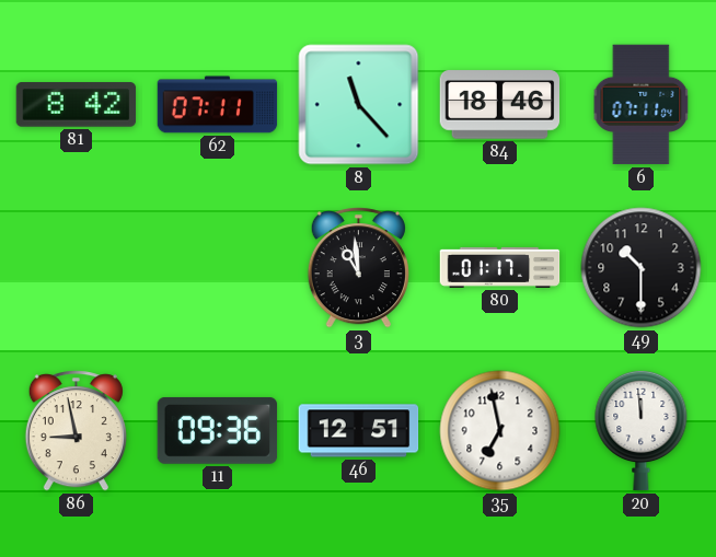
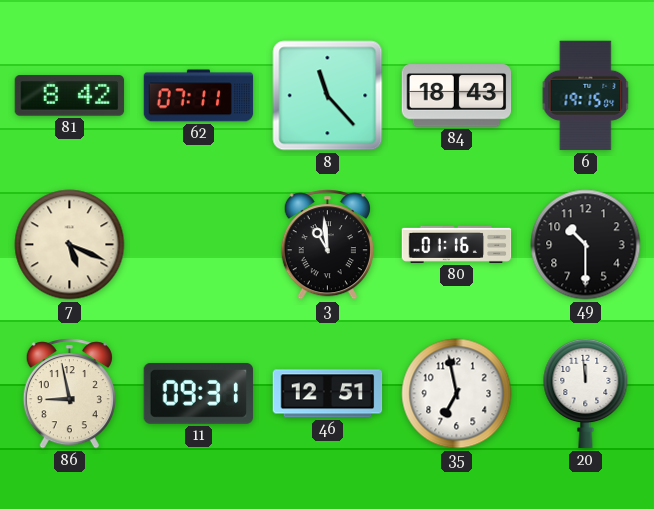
84: 18:46 -> 18:43 (457, 96)
6: 07:11 -> 19:15 (586, 96)
7: none -> 5:19 (70, 245)
80: 01:17 -> 01:16 (457, 244)
11: 09:36 -> 09:31 (199, 393)
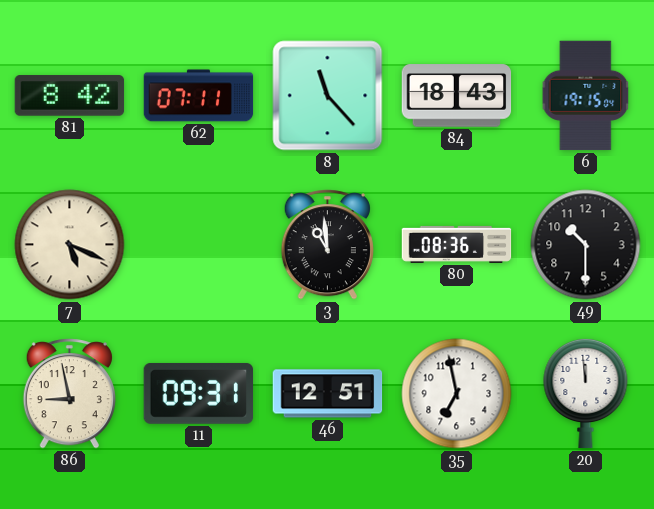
80: 01:16 -> 08:36 (457, 244)
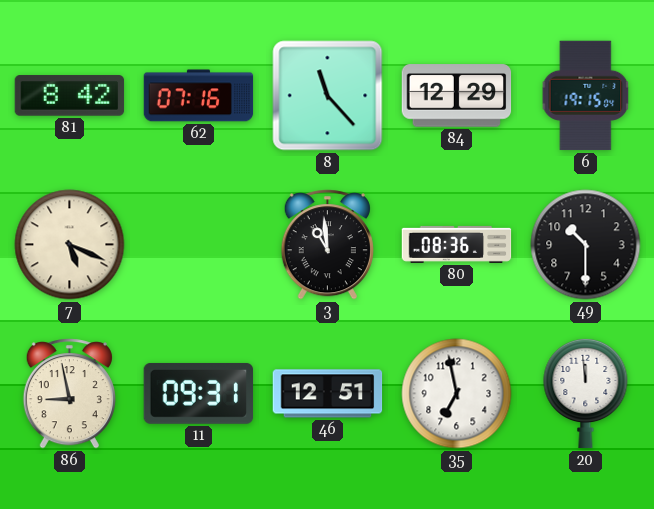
62: 07:11 -> 07:16 (199, 96)
84: 18:43 -> 12:29 (457, 96)
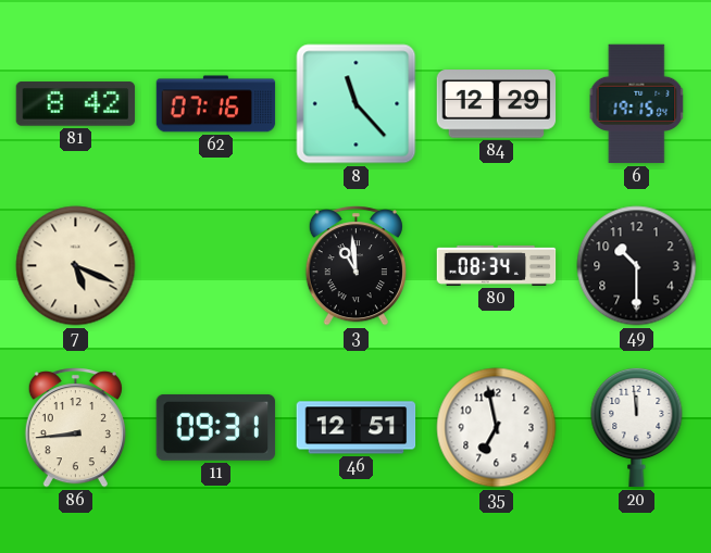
80: 08:36 -> 08:34 (497, 265)
86: 8:58 -> 8:44 (75, 428)
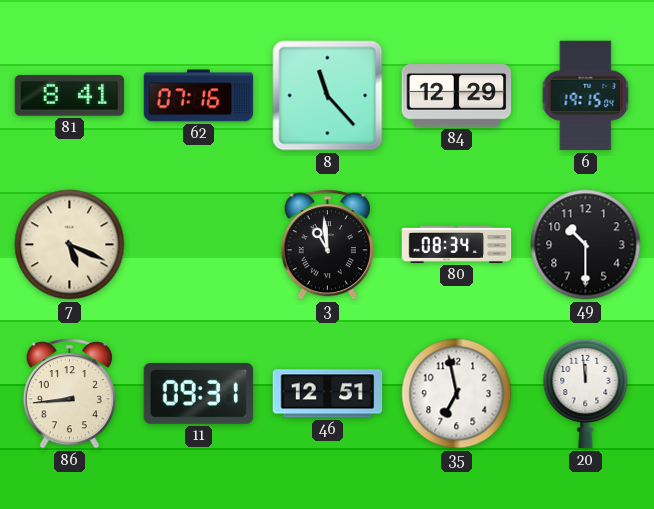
81: 8:42 -> 8:41 (70, 96)
